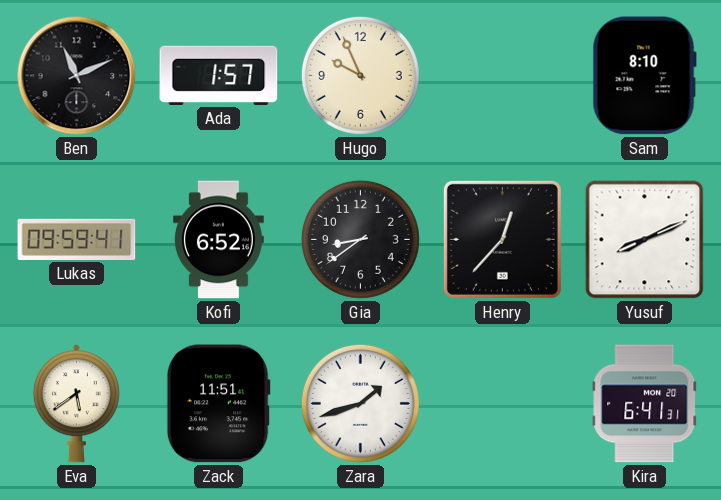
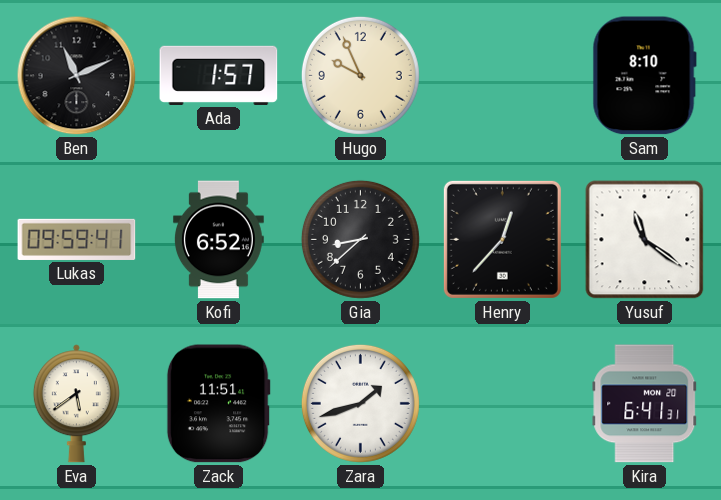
Gia: 8:39 -> 8:38 (360, 239)
Yusuf: 8:11 -> 11:21 (645, 240)
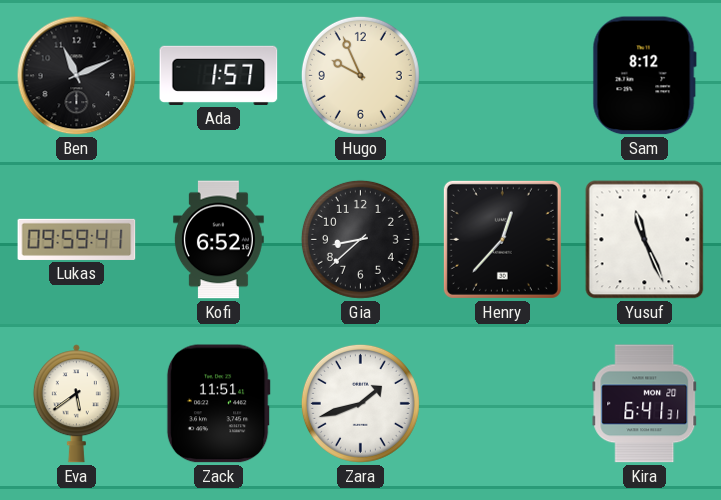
Sam: 8:10 -> 8:12 (644, 76)
Yusuf: 11:21 -> 11:26 (645, 240)
